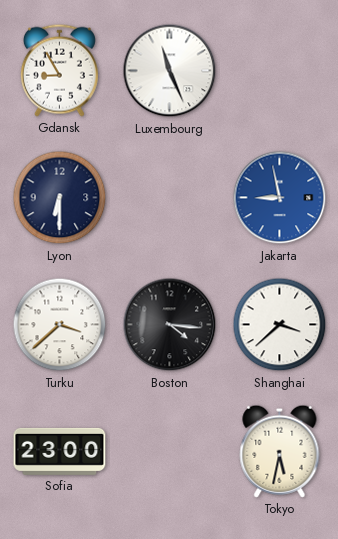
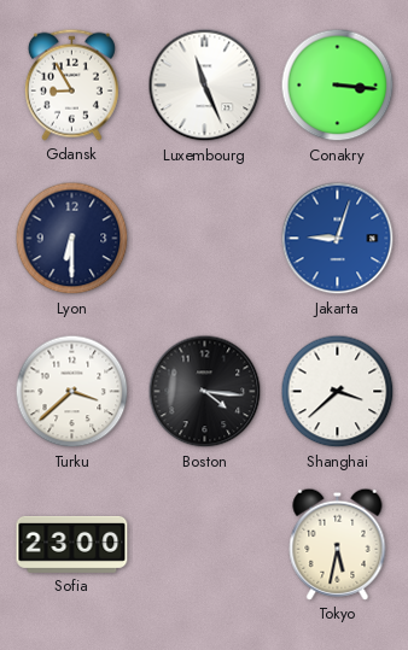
Conakry: none -> 3:16 (338, 86)
Jakarta: 8:58 -> 9:03 (338, 239)
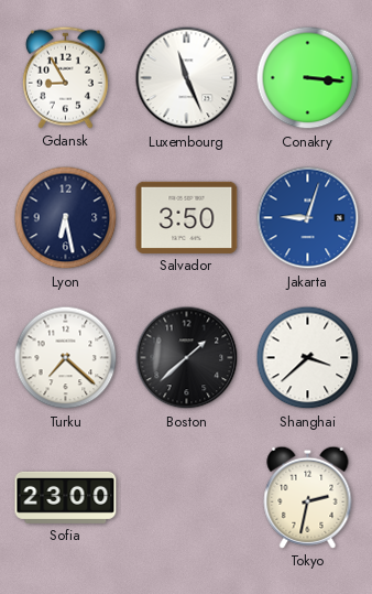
Lyon: 6:30 -> 6:28 (66, 218)
Salvador: none -> 3:50 (187, 217)
Turku: 3:38 -> 7:22 (66, 358)
Boston: 4:16 -> 1:38 (187, 358)
Tokyo: 5:32 -> 2:32 (308, 497)
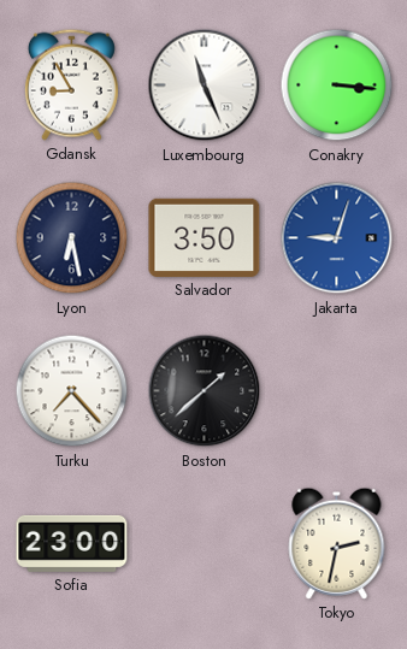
Turku: 7:22 -> 7:23 (72, 391)
Shanghai: 3:38 -> none (308, 358)
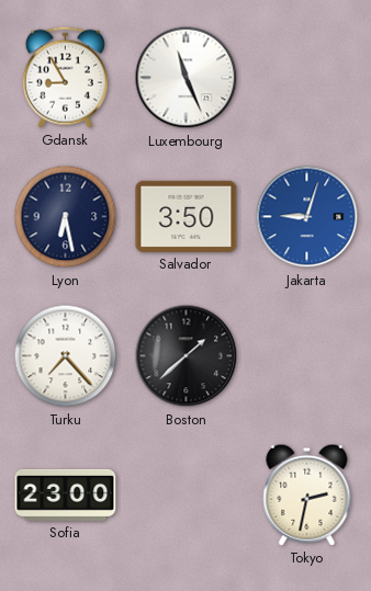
Conakry: 3:16 -> none (337, 85)
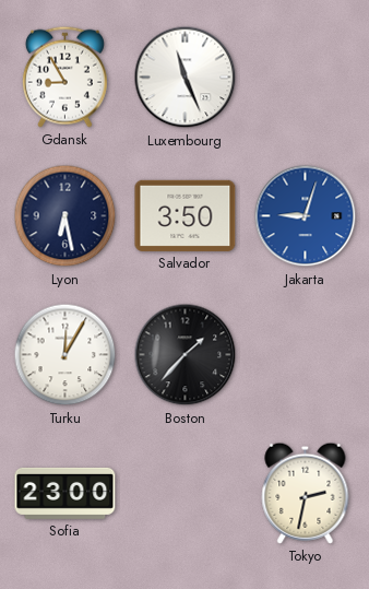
Turku: 7:23 -> 12:05 (66, 355)
Boston: 1:38 -> 1:37 (186, 355)
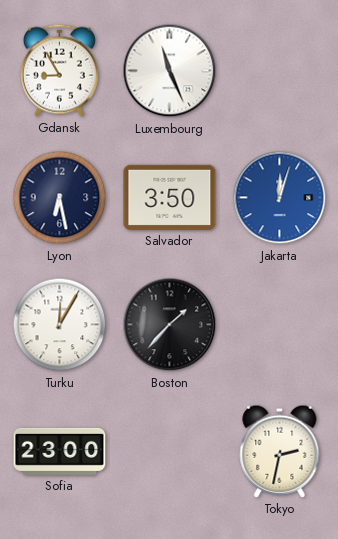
Jakarta: 9:03 -> 12:03 (280, 198)
